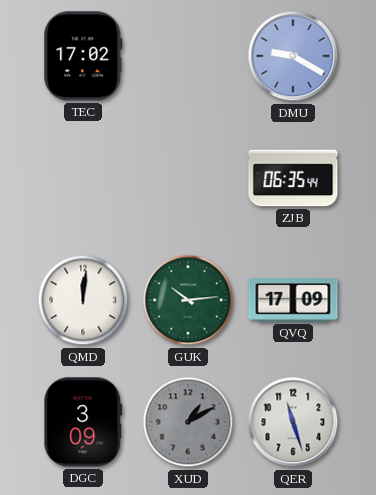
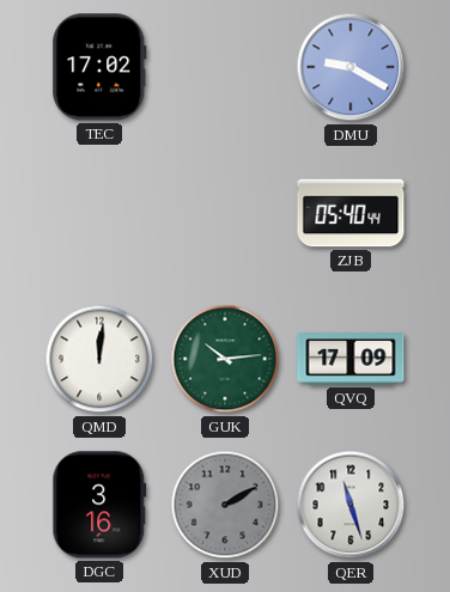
ZJB: 06:35 -> 05:40 (351, 213)
DGC: 3:09 -> 3:16 (99, 505)
XUD: 1:10 -> 2:10 (225, 505)
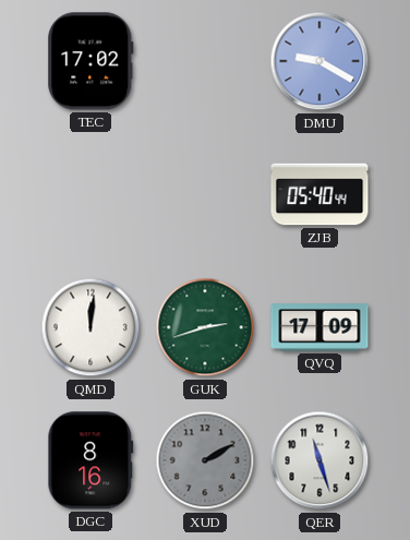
GUK: 10:14 -> 2:42 (205, 327)
DGC: 3:16 -> 8:16 (91, 460)
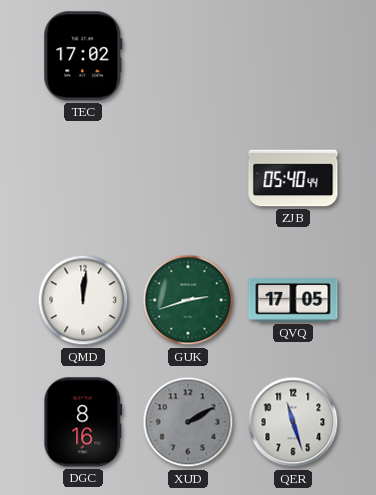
DMU: 9:20 -> none (319, 61)
QVQ: 17:09 -> 17:05 (293, 300)
